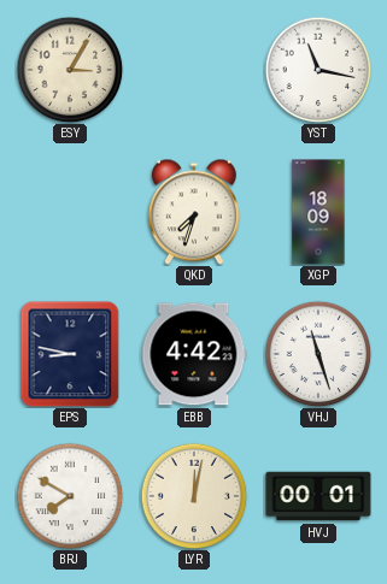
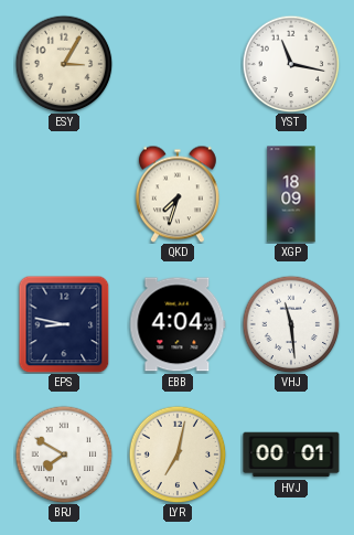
EBB: 4:42 -> 4:04 (178, 324)
VHJ: 11:27 -> 11:29 (291, 324)
LYR: 12:02 -> 7:02 (178, 454)
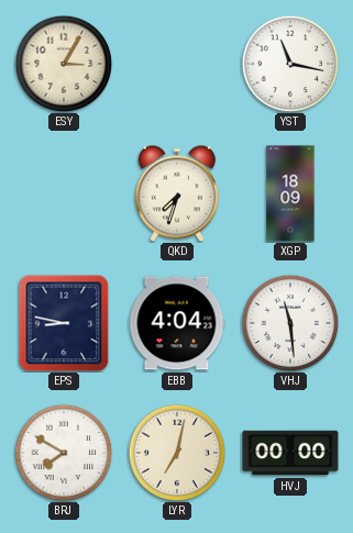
HVJ: 00:01 -> 00:00 (290, 453)
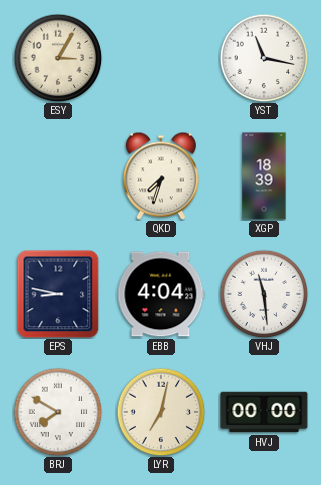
XGP: 18:09 -> 18:39 (264, 176)
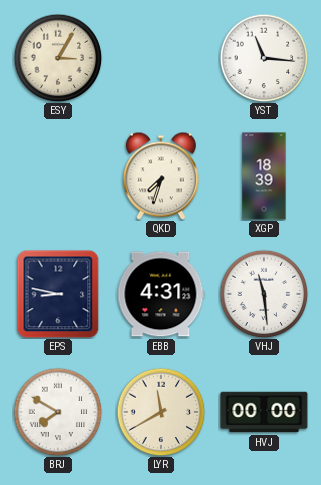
YST: 11:17 -> 11:16 (264, 58)
EBB: 4:04 -> 4:31 (161, 294)
LYR: 7:02 -> 11:40 (161, 412)
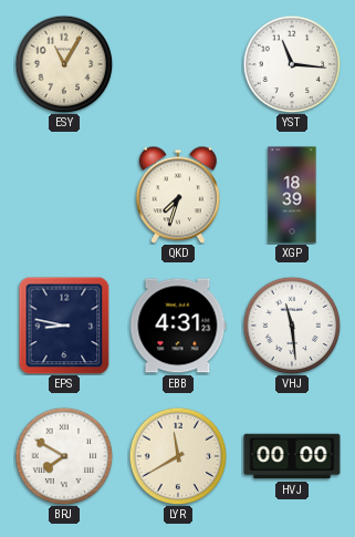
ESY: 3:05 -> 11:05 (64, 64)
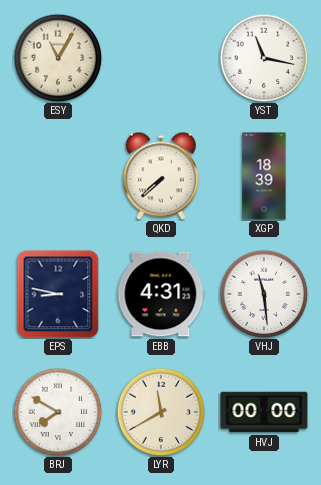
YST: 11:16 -> 11:17 (264, 58)
QKD: 7:33 -> 7:38 (161, 176)
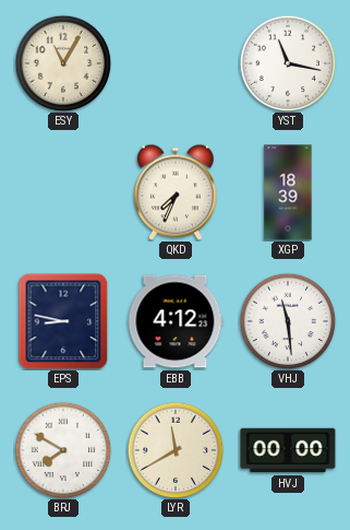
QKD: 7:38 -> 7:34 (176, 192)
EBB: 4:31 -> 4:12 (176, 321)
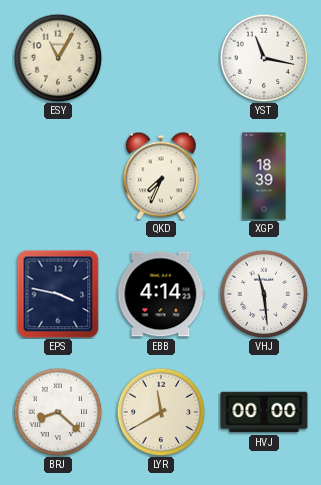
EPS: 8:47 -> 3:47 (58, 294)
EBB: 4:12 -> 4:14 (161, 294)
BRJ: 7:50 -> 8:22 (58, 412)
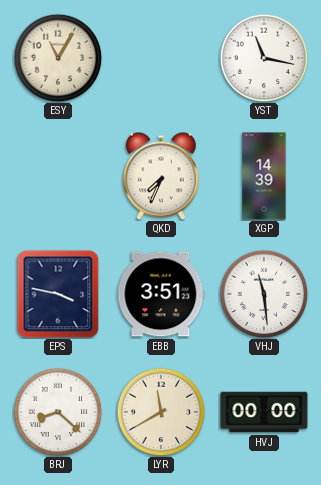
XGP: 18:39 -> 14:39 (264, 176)
EBB: 4:14 -> 3:51 (161, 294)
